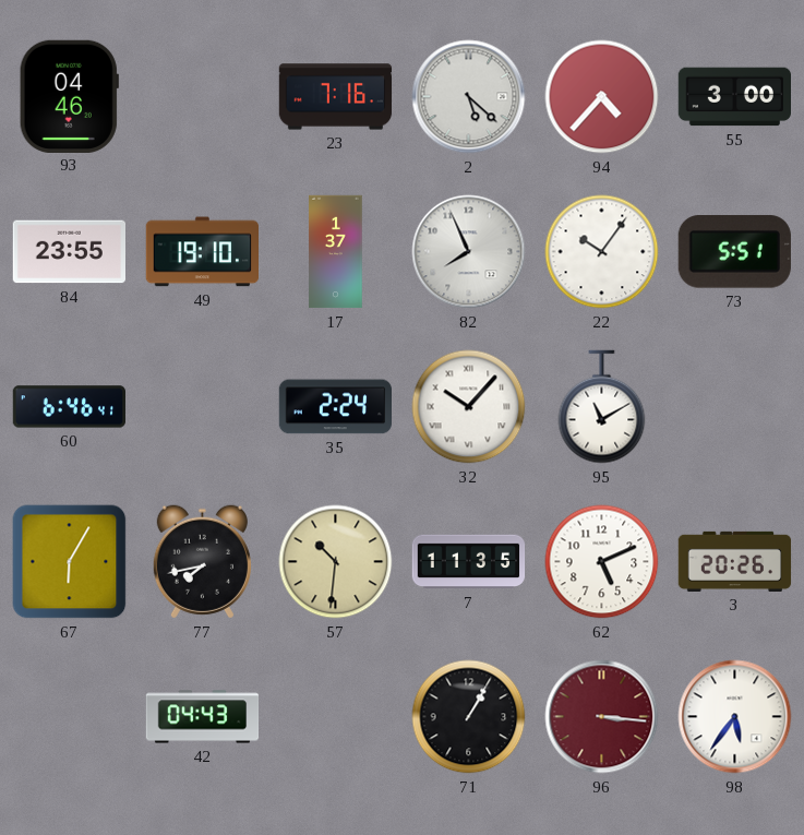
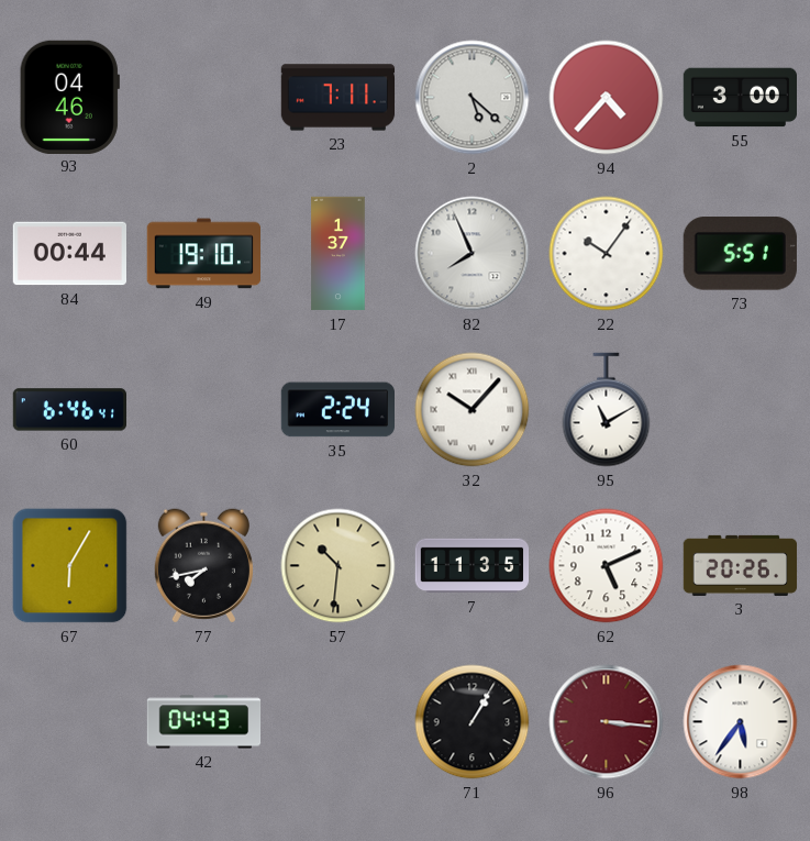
23: 7:16 -> 7:11 (339, 98)
84: 23:55 -> 00:44 (69, 254)
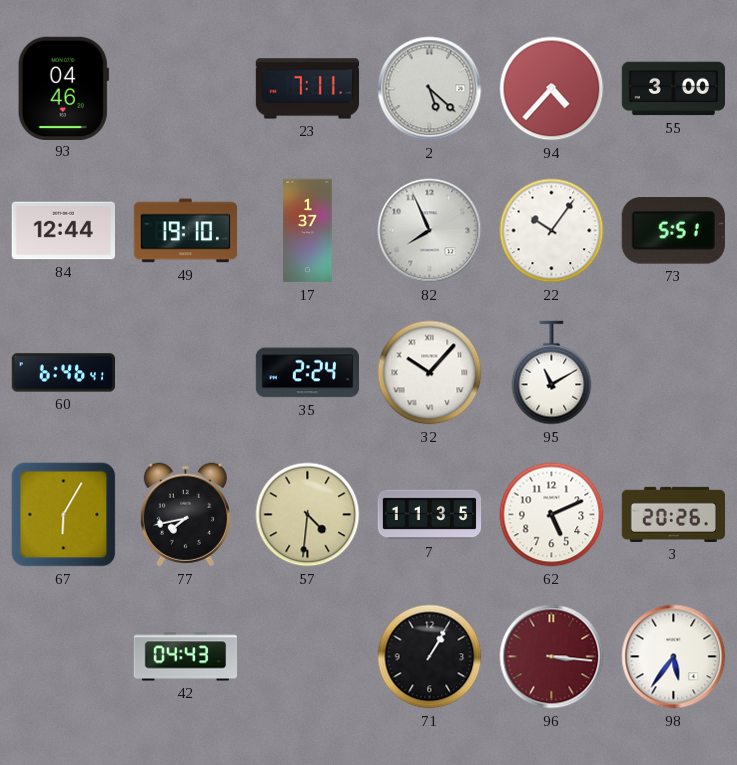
84: 00:44 -> 12:44 (63, 231)
57: 10:31 -> 4:31 (308, 515)
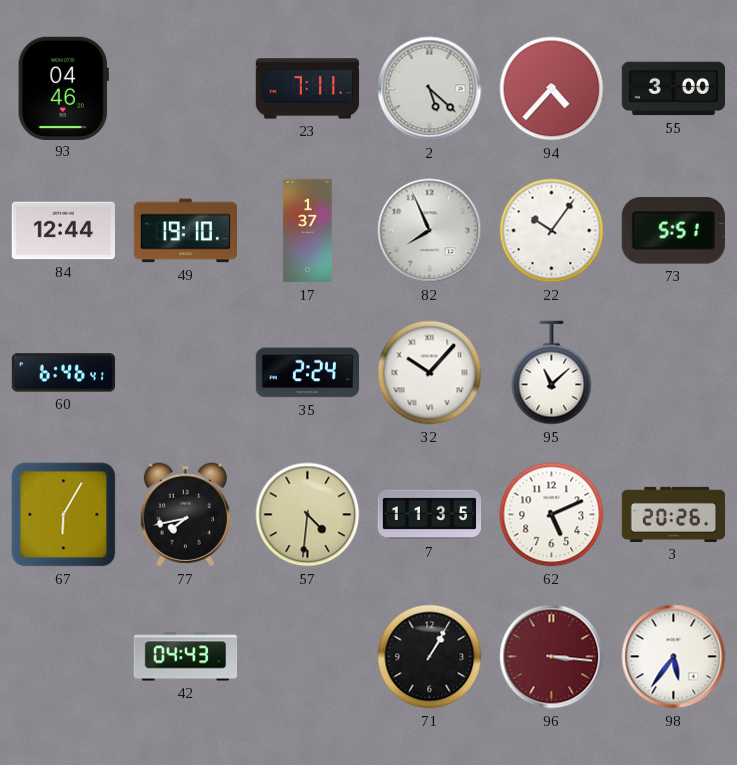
95: 11:10 -> 11:08 (552, 373)
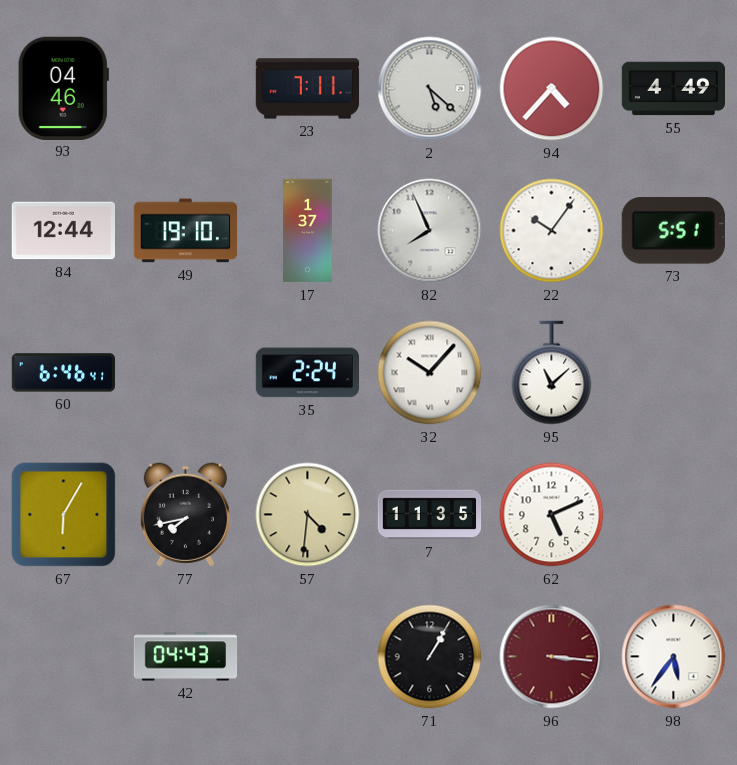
55: 3:00 -> 4:49 (673, 89)
3: 20:26 -> none (674, 514)
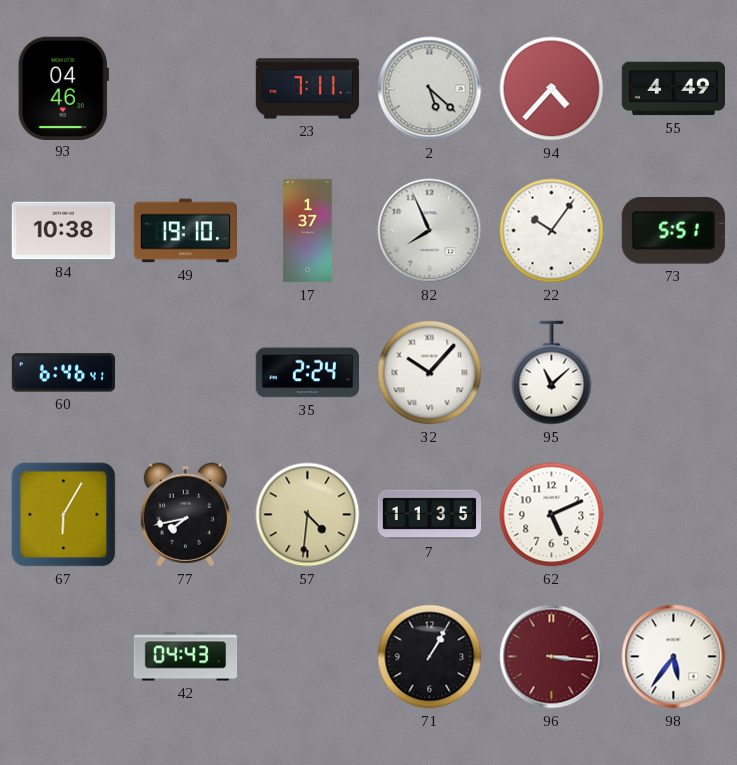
84: 12:44 -> 10:38 (63, 231)
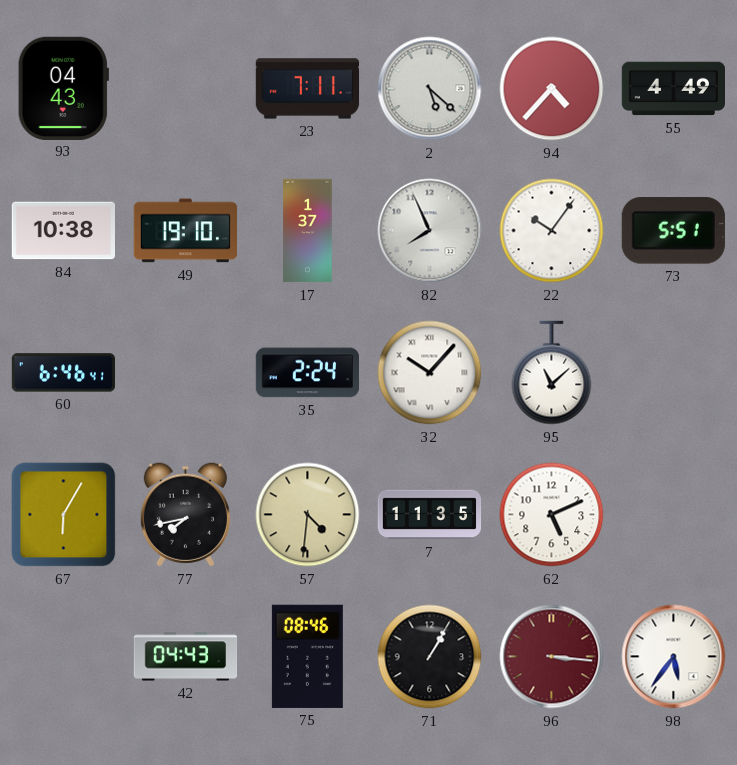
93: 04:46 -> 04:43 (63, 88)
75: none -> 08:46 (307, 656)
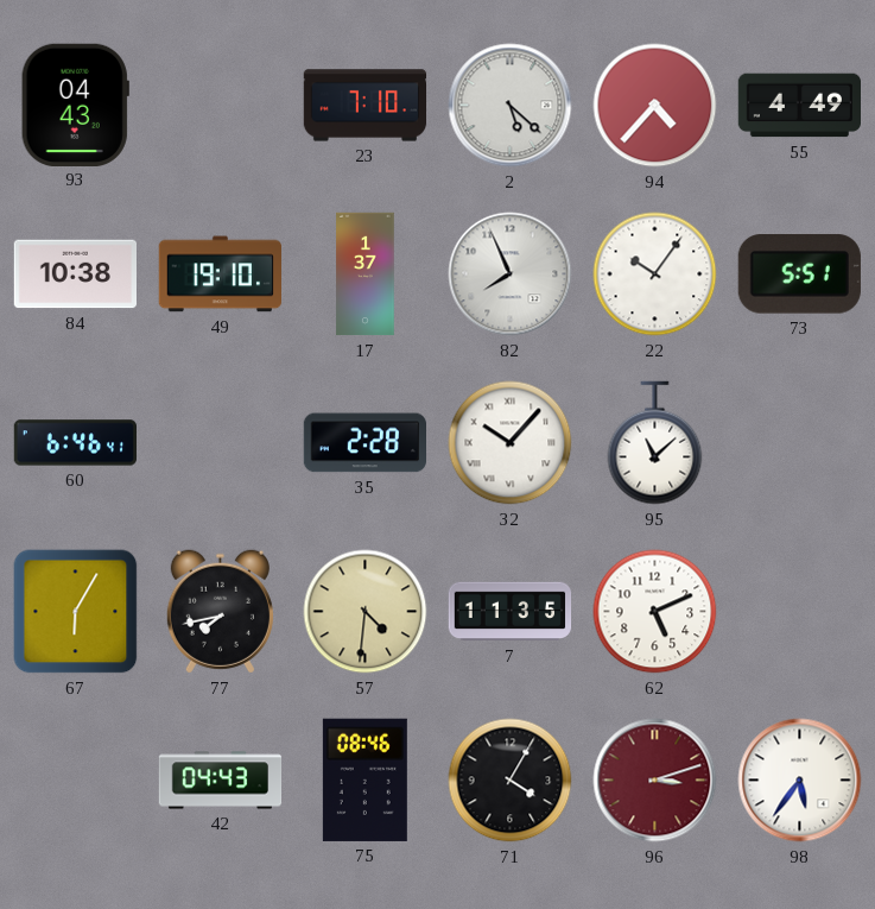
23: 7:11 -> 7:10 (366, 106)
35: 2:24 -> 2:28 (364, 443)
71: 1:05 -> 4:05 (511, 781)
96: 3:16 -> 3:12 (655, 781)
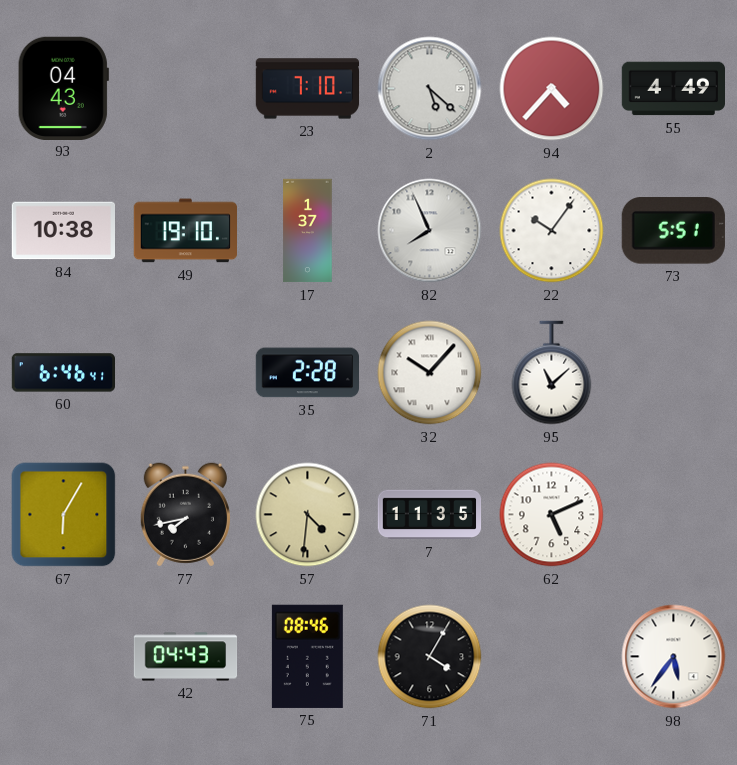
96: 3:12 -> none (655, 781)
